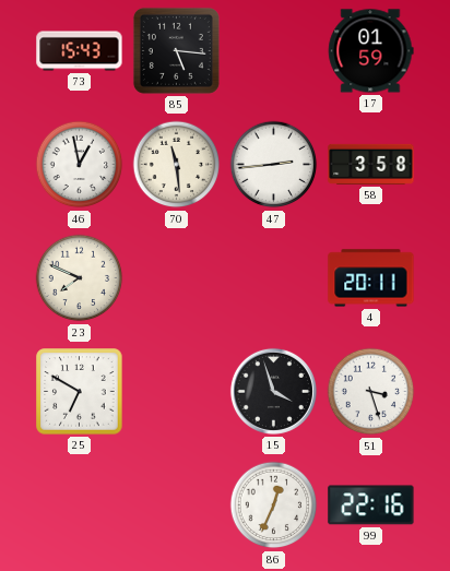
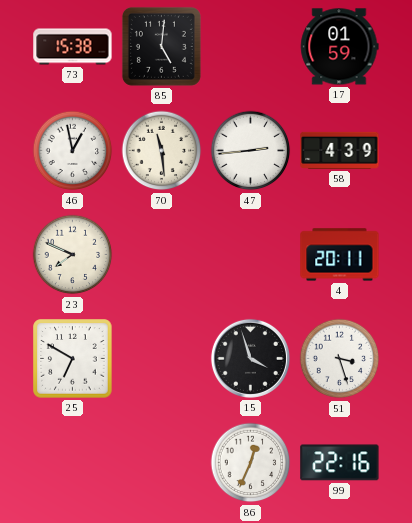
73: 15:43 -> 15:38 (73, 47)
85: 5:16 -> 5:01 (161, 46)
58: 3:58 -> 4:39 (340, 150)
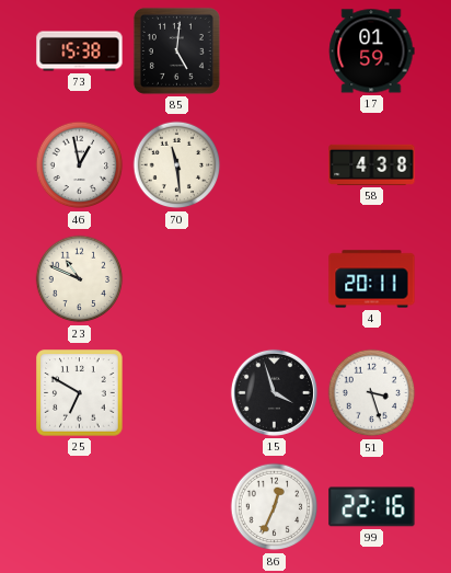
47: 2:44 -> none (251, 151)
58: 4:39 -> 4:38 (372, 164)
23: 7:49 -> 10:49 (80, 279)
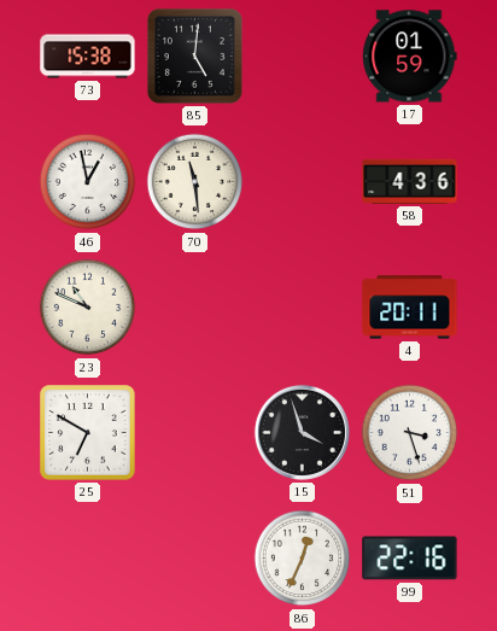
58: 4:38 -> 4:36 (410, 181)
